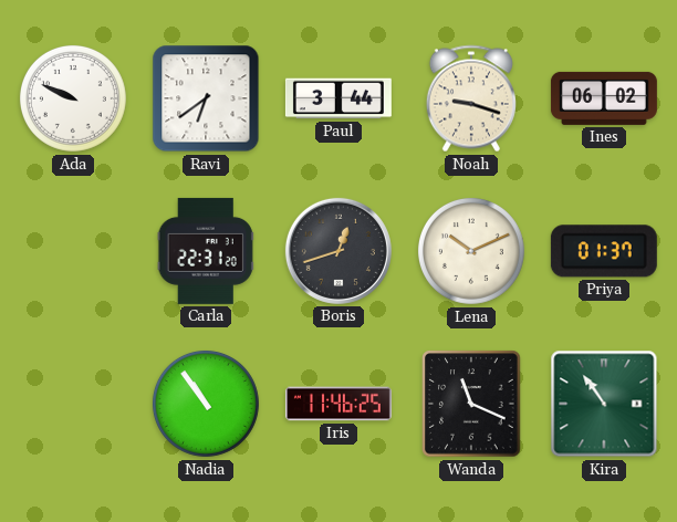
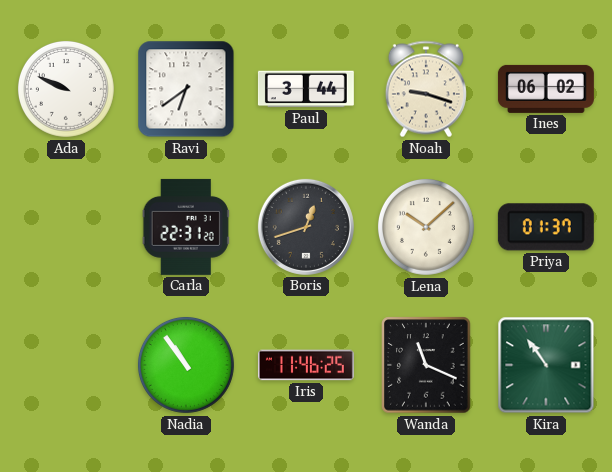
Lena: 10:11 -> 10:08 (426, 227)
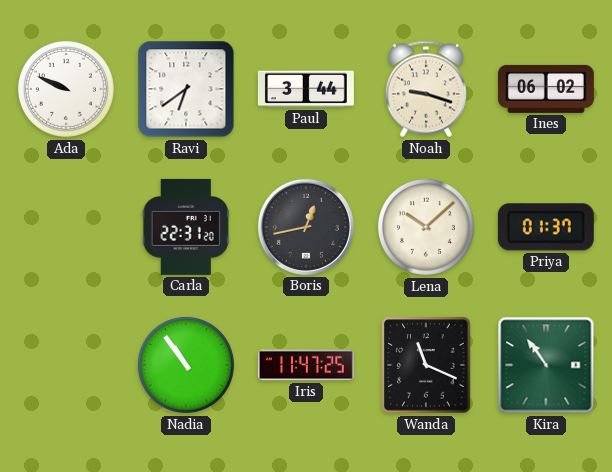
Boris: 12:42 -> 12:43 (306, 227)
Iris: 11:46 -> 11:47 (306, 365)
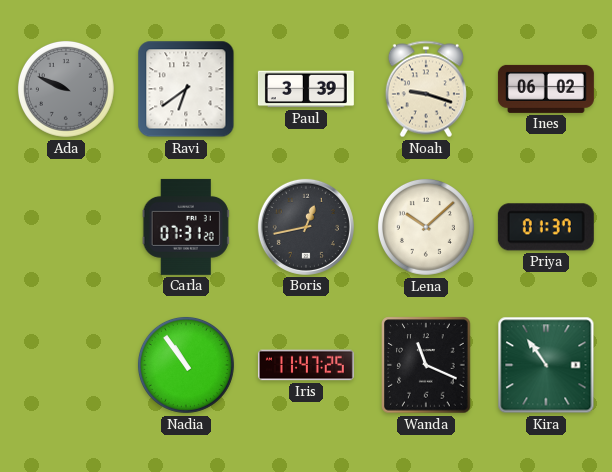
Ada dial: white -> grey (66, 89)
Paul: 3:44 -> 3:39 (306, 89)
Carla: 22:31 -> 07:31 (186, 227)
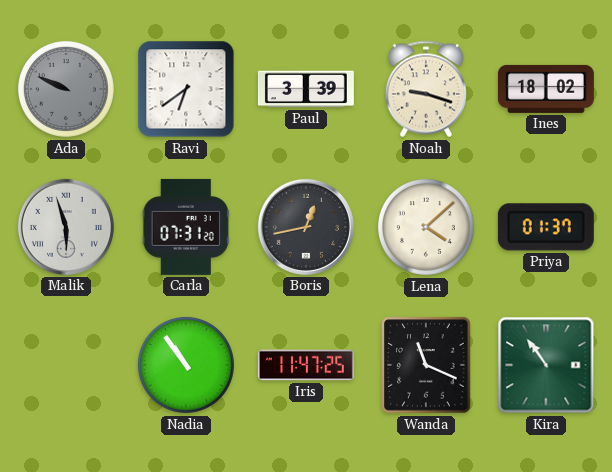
Ines: 06:02 -> 18:02 (546, 89)
Malik: none -> 5:57 (66, 227)
Lena: 10:08 -> 4:08 (426, 227)
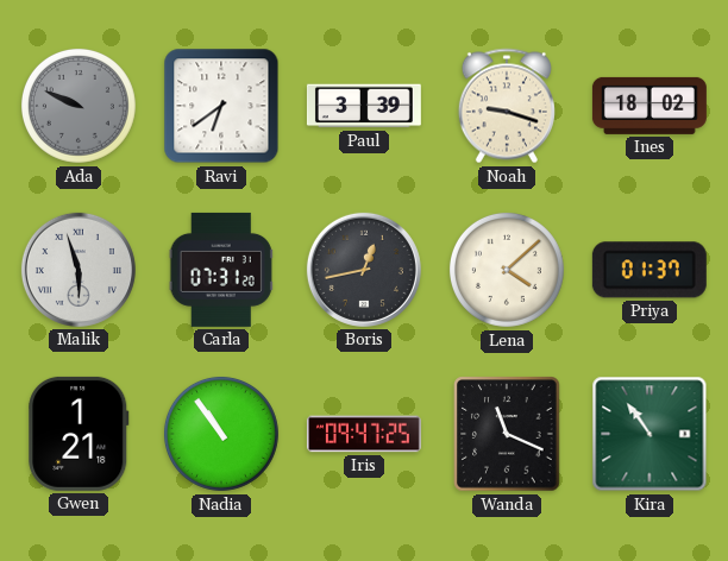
Gwen: none -> 1:21 (79, 434)
Iris: 11:47 -> 09:47 (364, 434)
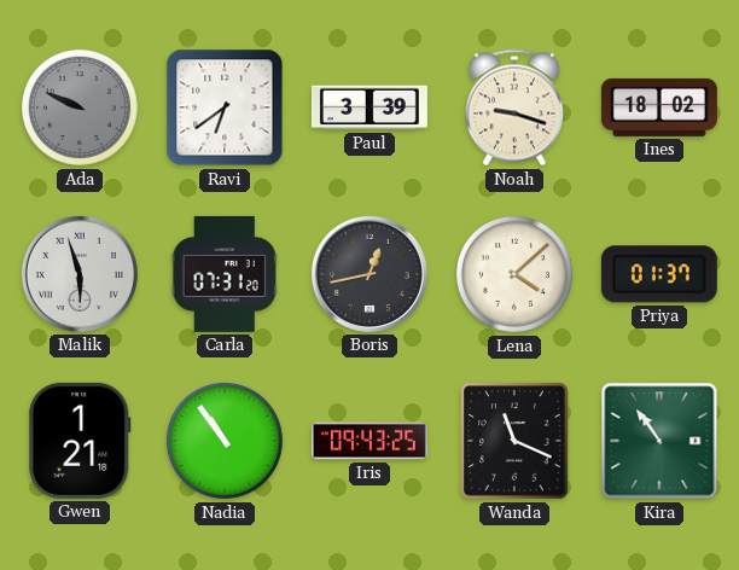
Iris: 09:47 -> 09:43 (369, 441)
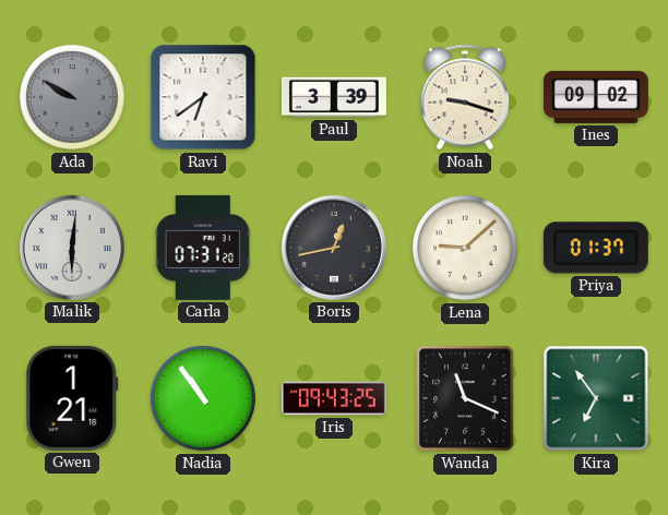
Ada: 9:49 -> 9:50 (72, 97)
Ines: 18:02 -> 09:02 (596, 97)
Malik: 5:57 -> 6:01 (72, 248)
Lena: 4:08 -> 9:08 (465, 248)
Kira: 10:54 -> 6:54 (596, 398)
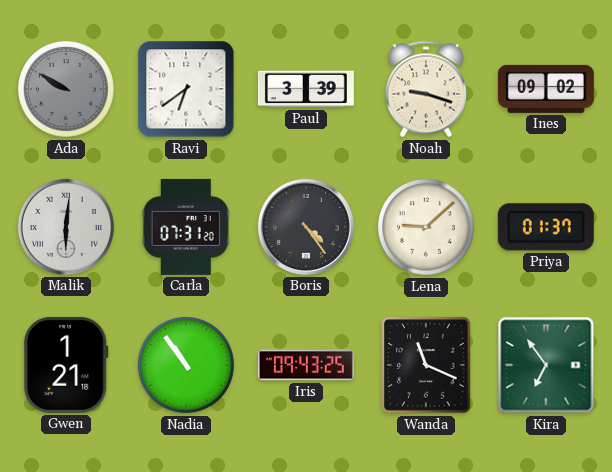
Boris: 12:43 -> 4:24 (306, 227)
